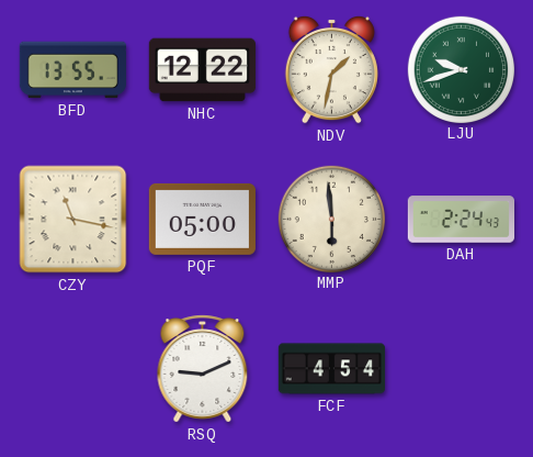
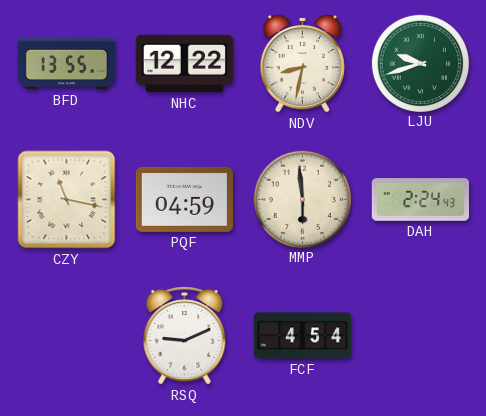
NDV: 1:32 -> 8:32 (302, 63)
PQF: 05:00 -> 04:59 (184, 199)
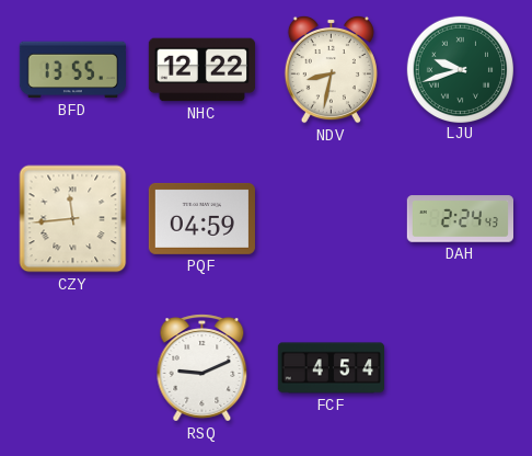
CZY: 11:17 -> 11:44 (73, 219)
MMP: 5:59 -> none (302, 199)
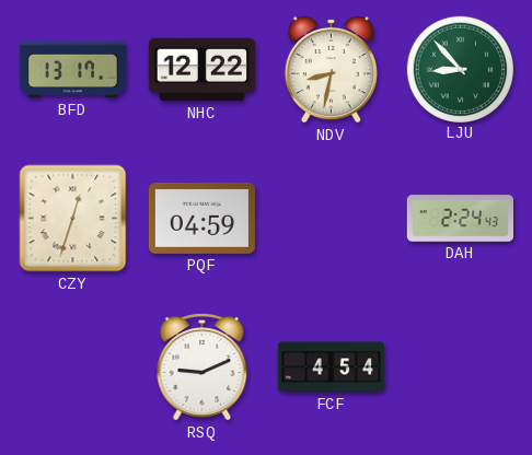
BFD: 13:55 -> 13:17 (72, 70)
LJU: 9:42 -> 8:53 (460, 69)
CZY: 11:44 -> 12:33 (73, 219)
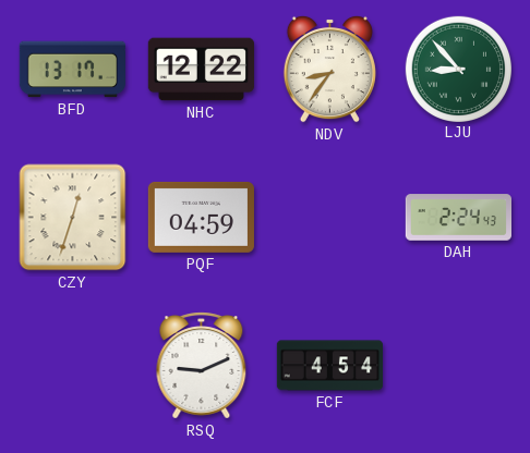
NDV: 8:32 -> 8:36 (329, 69)
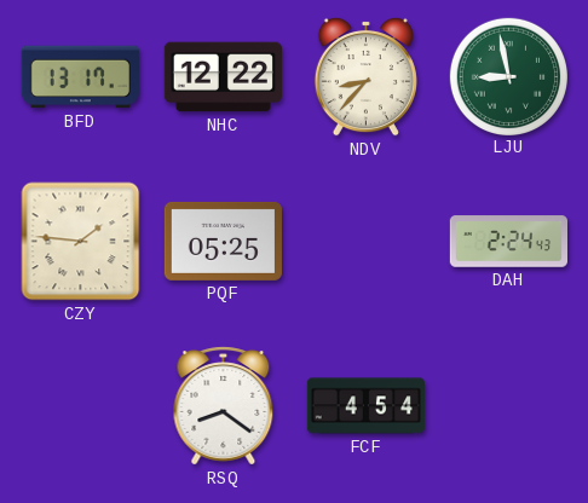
NDV: 8:36 -> 8:37 (365, 76)
LJU: 8:53 -> 8:58 (508, 76)
CZY: 12:33 -> 1:46 (81, 242)
PQF: 04:59 -> 05:25 (223, 241)
RSQ: 9:11 -> 8:21 (224, 406)
